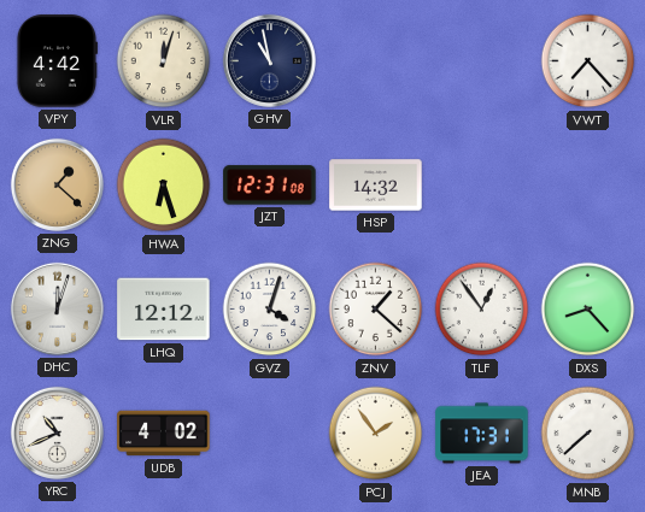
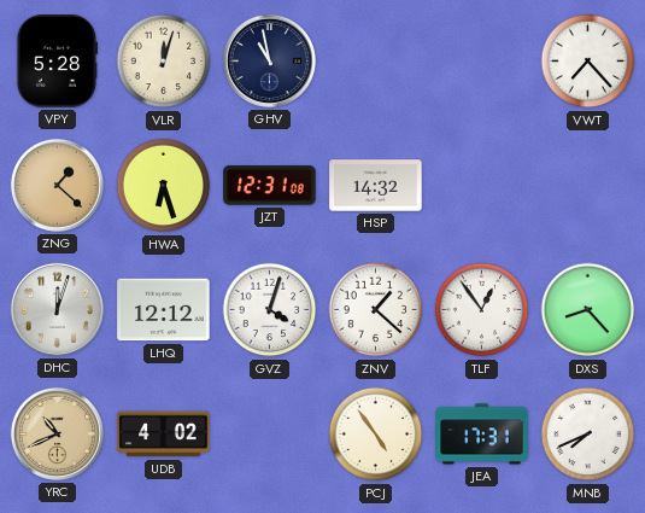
VPY: 4:42 -> 5:28 (57, 62)
YRC dial: white -> champagne (57, 433)
PCJ: 1:54 -> 4:54 (376, 435)
MNB: 7:38 -> 7:41 (588, 435)
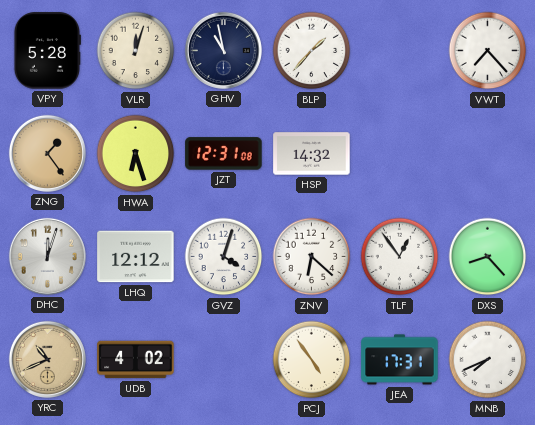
BLP: none -> 1:37 (312, 51)
ZNG: 1:22 -> 1:24 (47, 153)
ZNV: 1:22 -> 6:22 (312, 257)
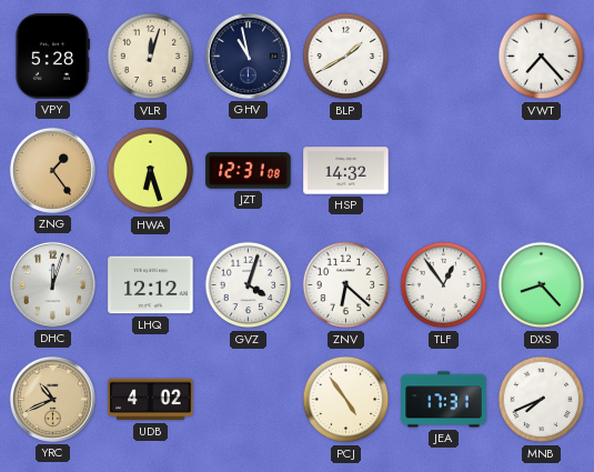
BLP: 1:37 -> 1:40 (346, 57)
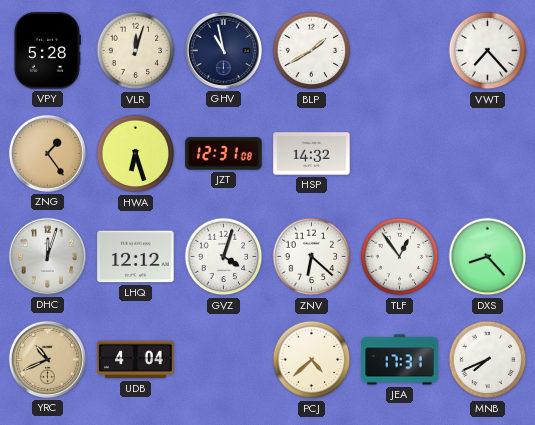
UDB: 4:02 -> 4:04 (136, 360)
PCJ: 4:54 -> 4:38 (312, 360)
